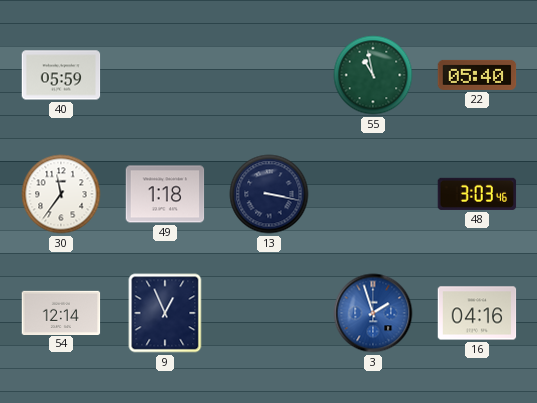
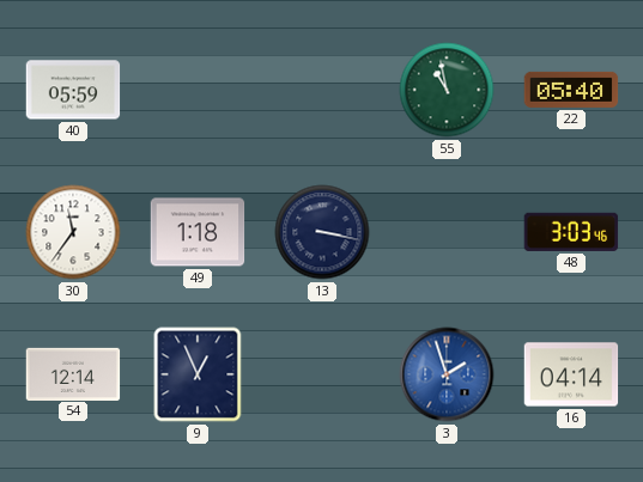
16: 04:16 -> 04:14 (571, 374)
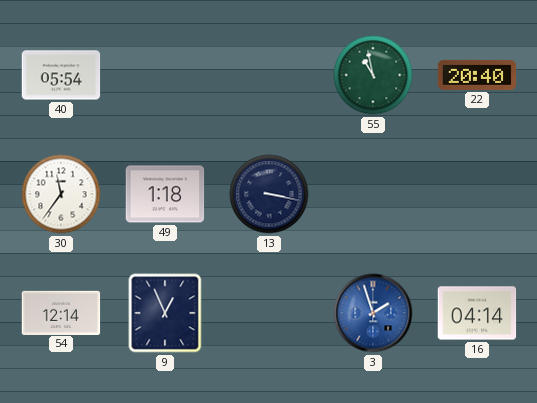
40: 05:59 -> 05:54 (61, 75)
22: 05:40 -> 20:40 (477, 75)
48: 3:03 -> none (571, 232)
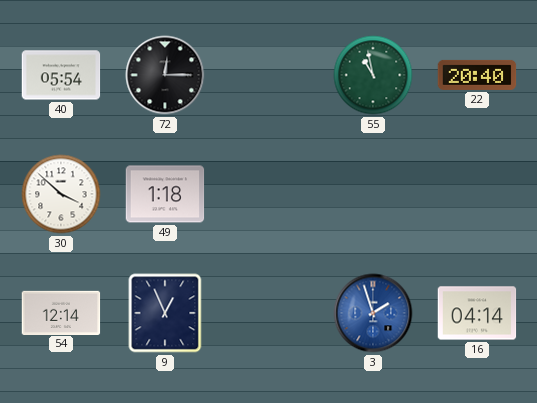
72: none -> 12:15 (165, 75)
30: 11:36 -> 3:52 (61, 194)
13: 3:17 -> none (269, 194)
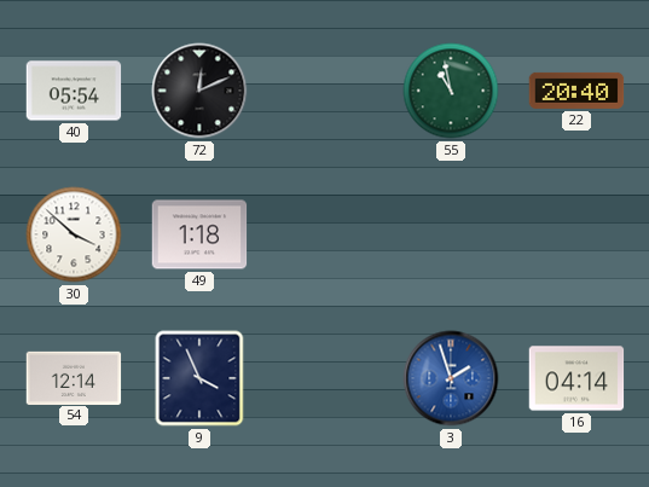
72: 12:15 -> 12:11 (199, 91)
9: 12:56 -> 3:56 (199, 378)
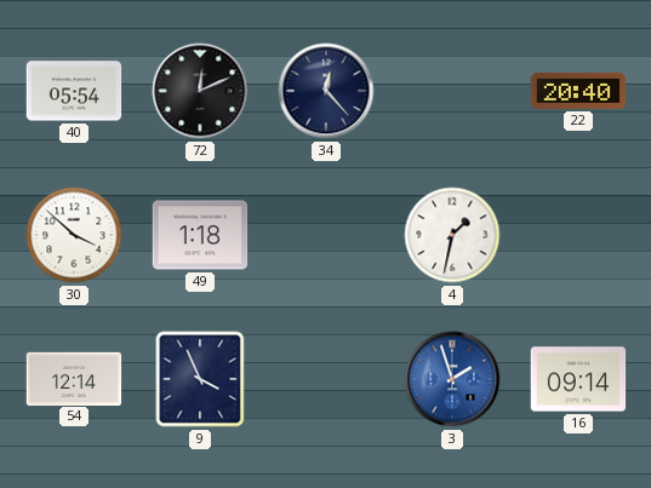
34: none -> 12:23 (326, 91)
55: 10:58 -> none (451, 91)
4: none -> 1:32 (452, 235)
16: 04:14 -> 09:14 (578, 379)
